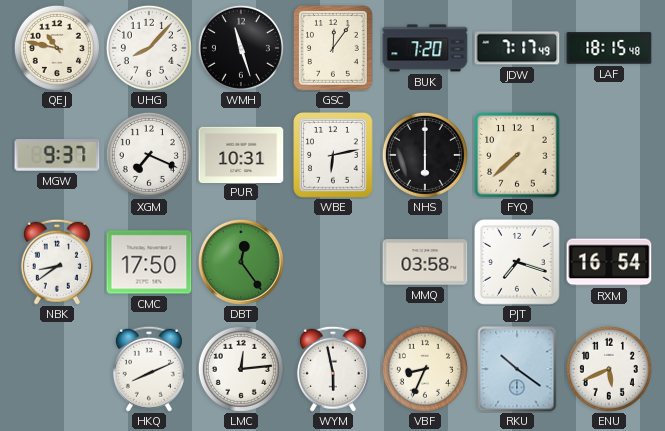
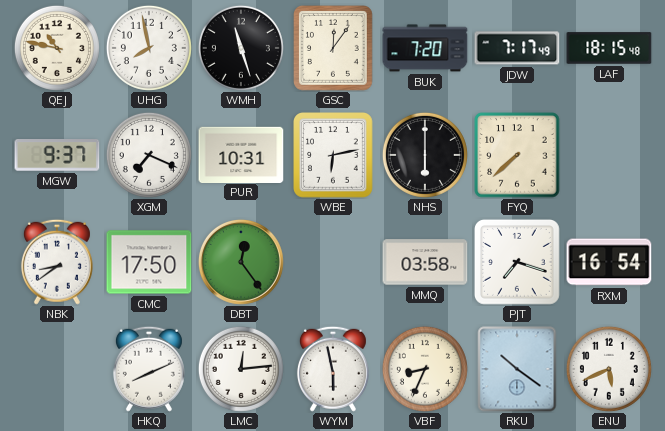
UHG: 8:07 -> 7:58 (149, 48)
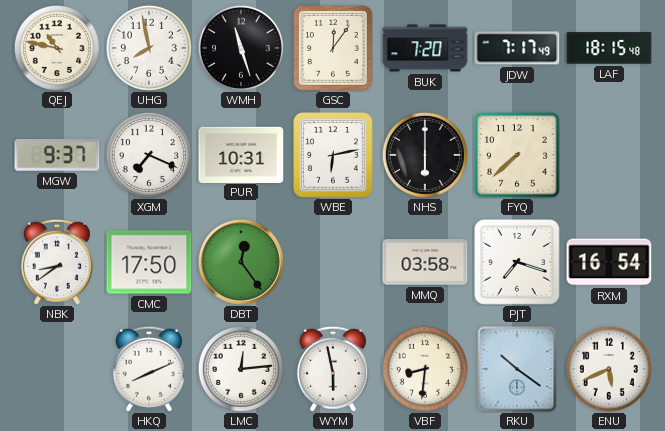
VBF: 8:34 -> 8:31 (425, 369)
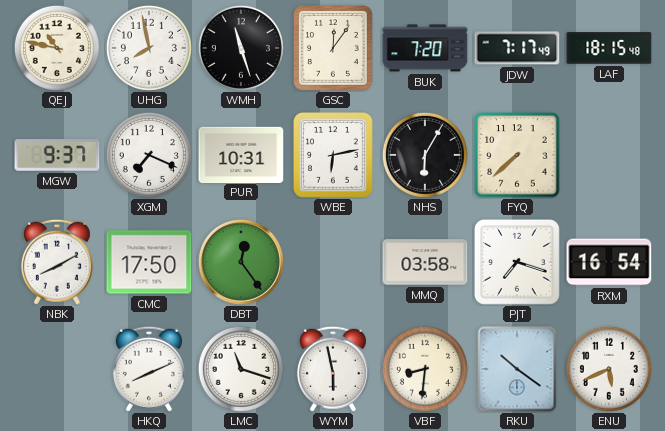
NHS: 6:00 -> 6:05 (425, 155)
NBK: 8:39 -> 8:10 (57, 262)
LMC: 12:14 -> 11:18 (241, 369)
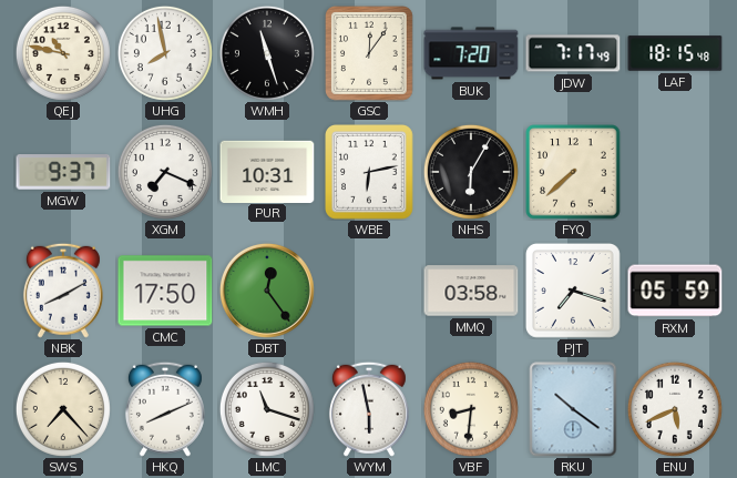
RXM: 16:54 -> 05:59 (675, 291)
SWS: none -> 7:23 (63, 409)
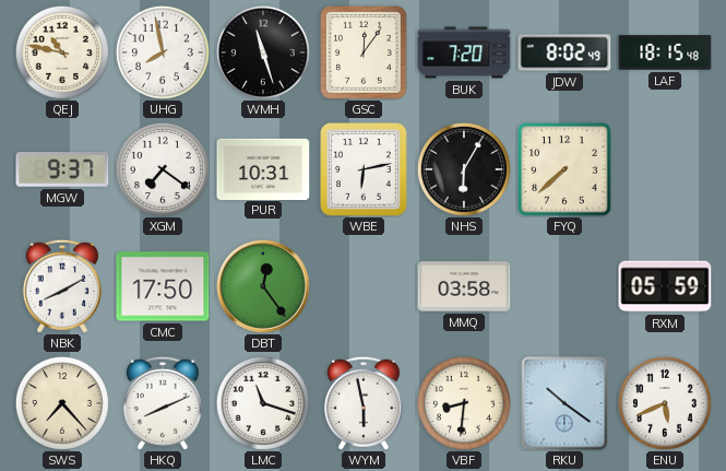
JDW: 7:17 -> 8:02 (564, 52)
XGM: 7:19 -> 7:21 (163, 169)
PJT: 7:18 -> none (573, 291)
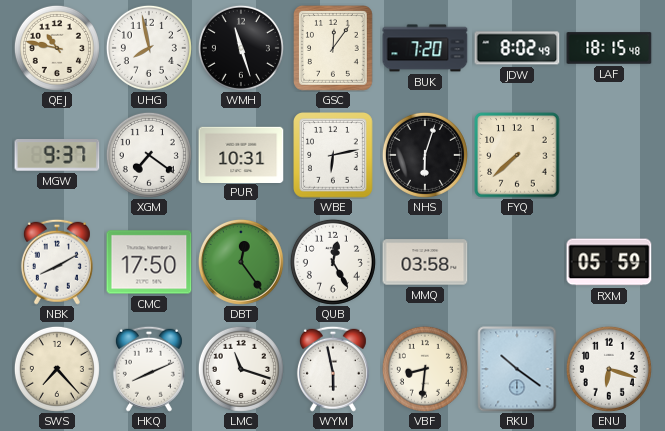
NHS: 6:05 -> 6:03 (425, 155)
QUB: none -> 12:25 (333, 262)
ENU: 5:41 -> 6:18 (609, 369)
